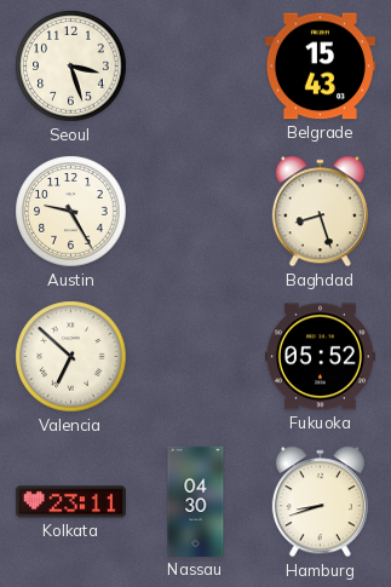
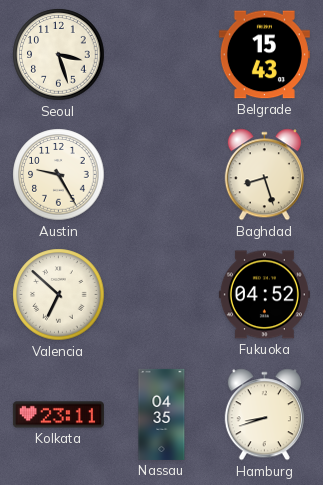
Fukuoka: 05:52 -> 04:52 (264, 295)
Nassau: 04:30 -> 04:35 (162, 414)
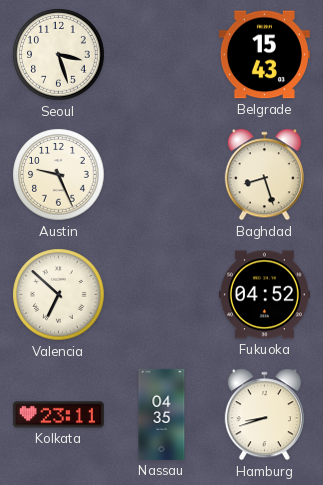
Austin: 9:25 -> 9:26 (59, 175)
